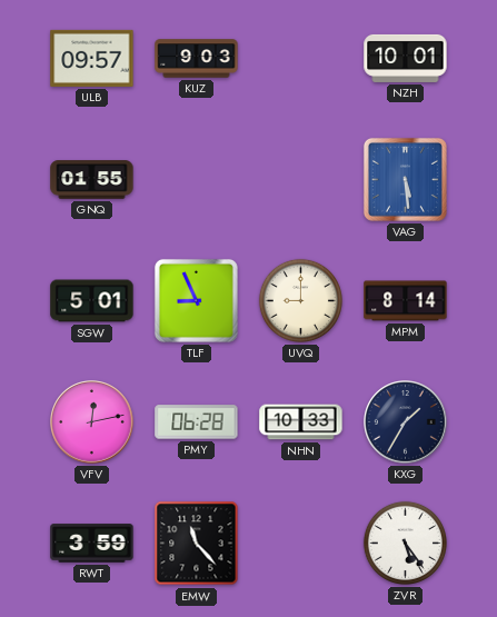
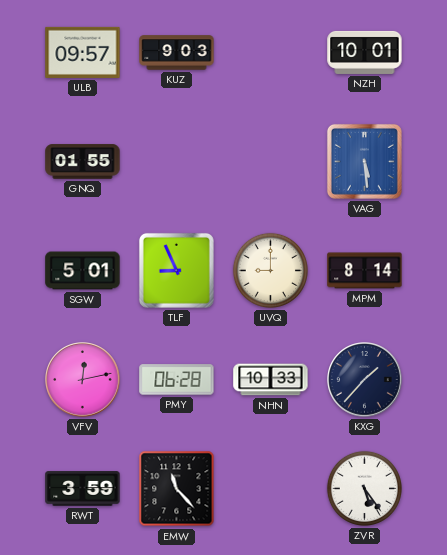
KXG: 1:35 -> 1:37 (365, 380)
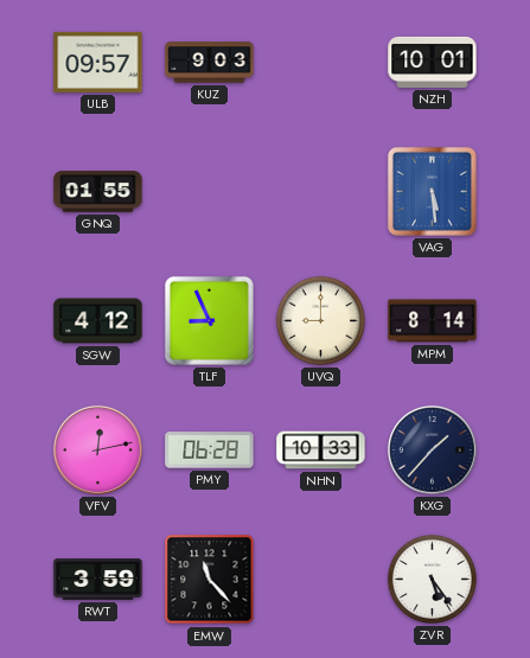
SGW: 5:01 -> 4:12 (98, 321)
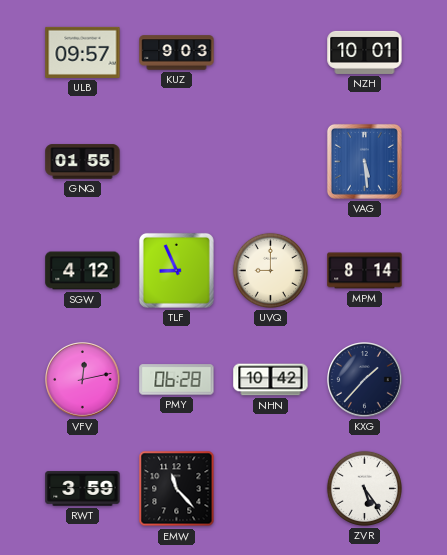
NHN: 10:33 -> 10:42 (271, 380)
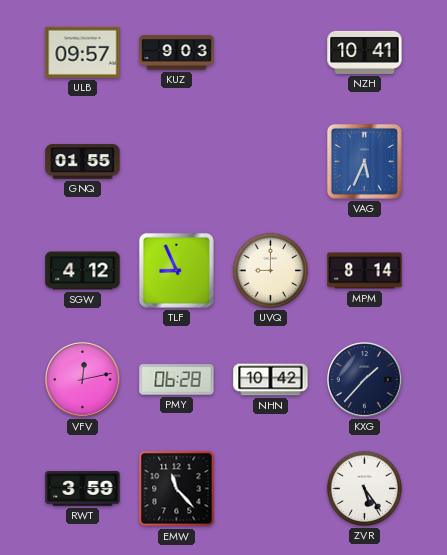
NZH: 10:01 -> 10:41 (365, 52)
VAG: 5:29 -> 5:34 (364, 161)
